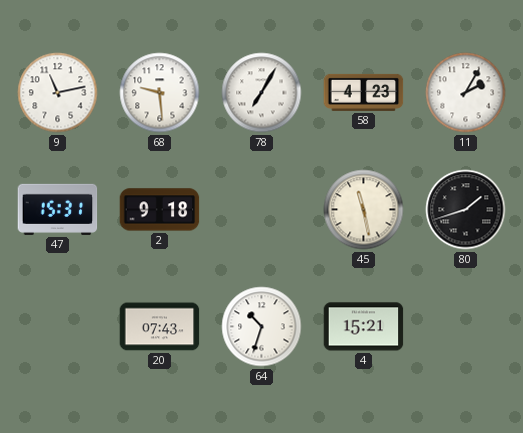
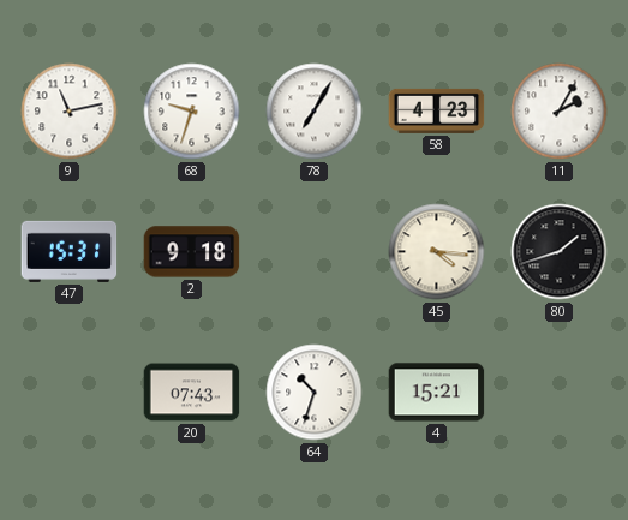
68: 9:29 -> 9:33 (192, 112)
45: 11:28 -> 4:16 (437, 252)
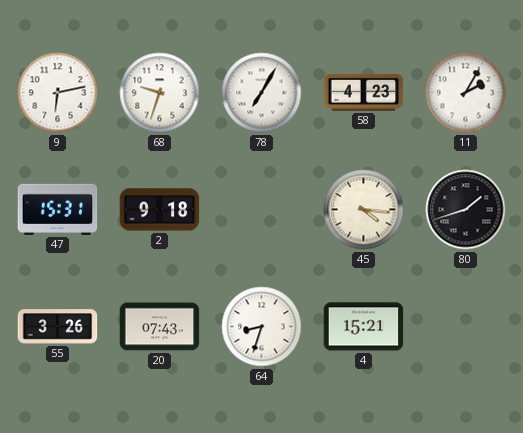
9: 11:13 -> 6:13 (58, 93)
55: none -> 3:26 (58, 327)
64: 10:33 -> 8:33 (262, 327)
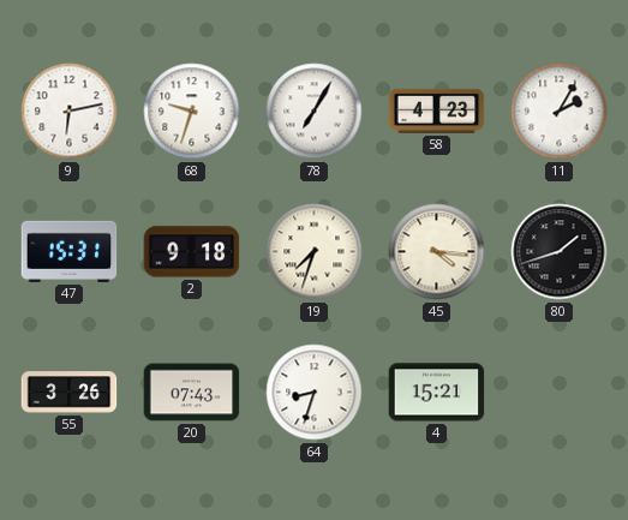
19: none -> 7:33 (315, 252)
